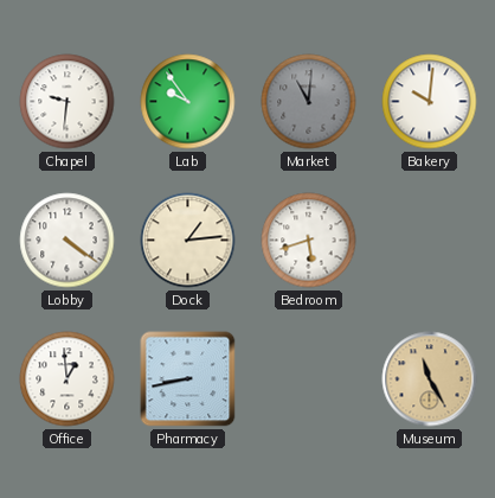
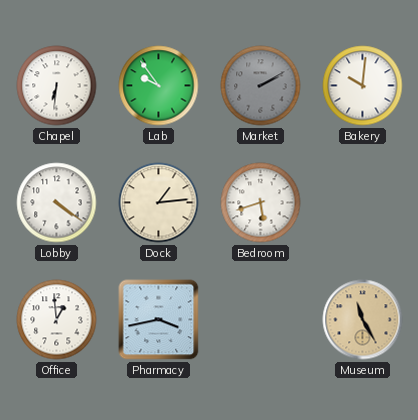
Chapel: 9:31 -> 6:31 (57, 86)
Market: 11:01 -> 2:10 (261, 86)
Pharmacy: 8:43 -> 3:43 (159, 320)
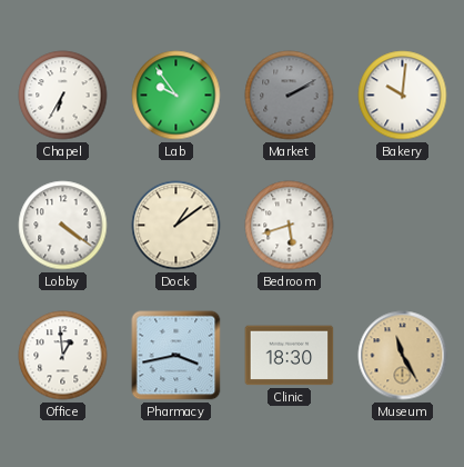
Chapel: 6:31 -> 6:35 (63, 96)
Dock: 1:14 -> 1:09 (176, 226)
Clinic: none -> 18:30 (290, 356)
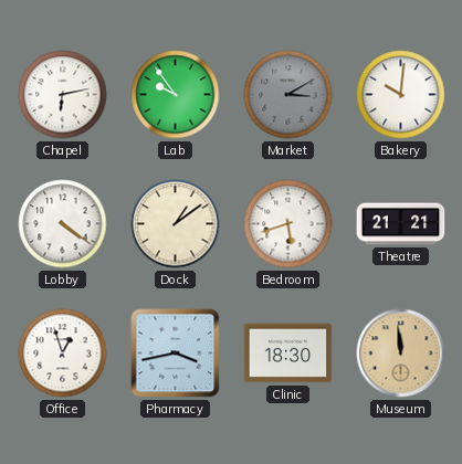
Chapel: 6:35 -> 6:13 (63, 95)
Market: 2:10 -> 3:10 (288, 95)
Theatre: none -> 21:21 (401, 224)
Office: 12:59 -> 12:57 (63, 354)
Museum: 11:25 -> 11:59 (401, 354)
